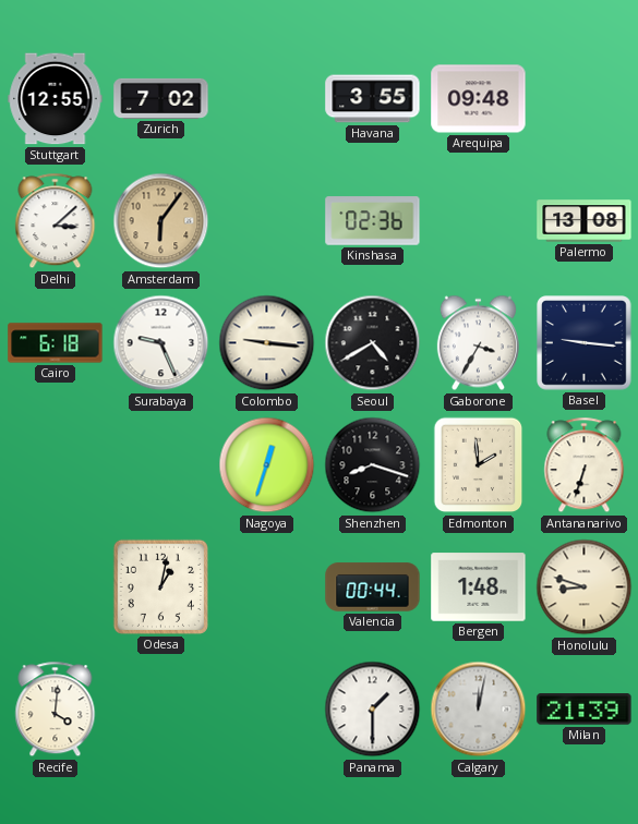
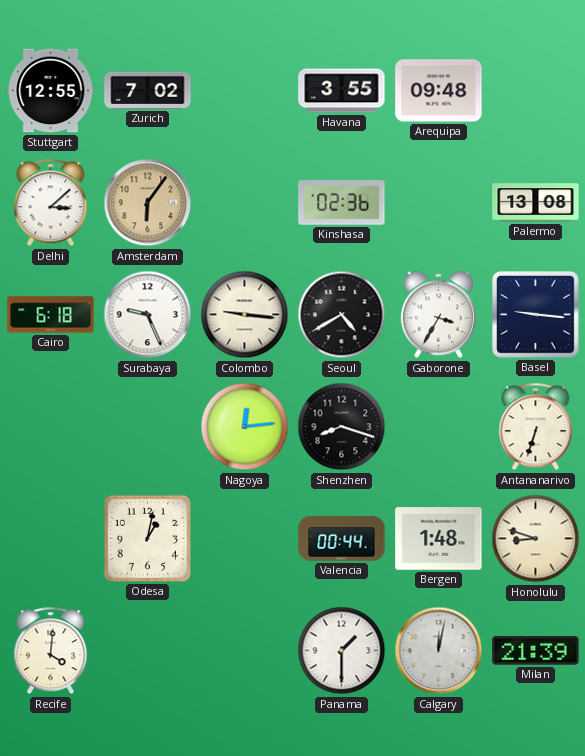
Nagoya: 12:33 -> 12:14 (245, 427)
Edmonton: 1:59 -> none (479, 465)
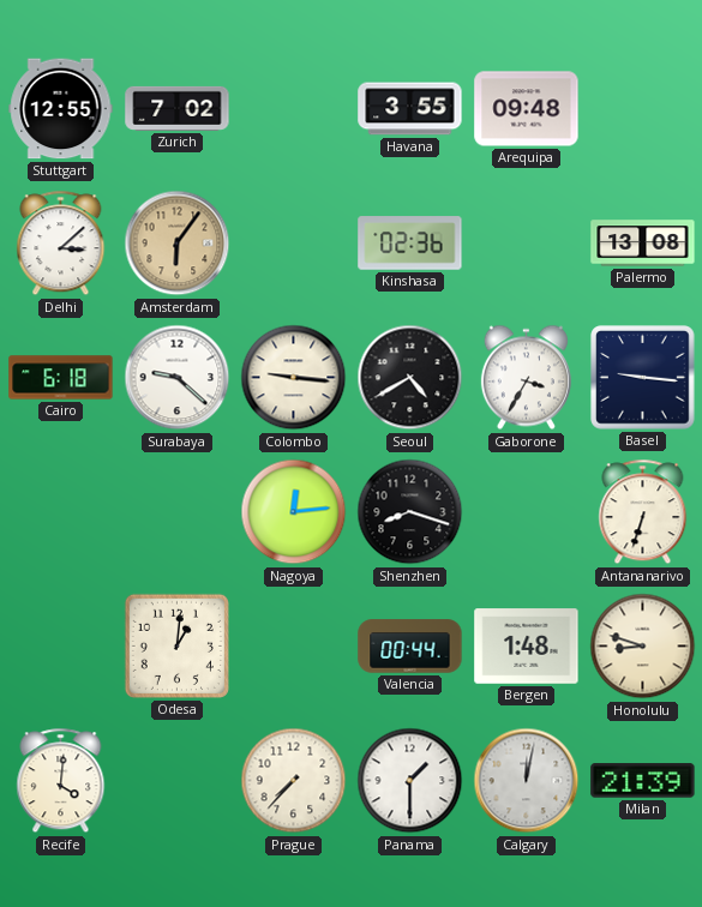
Surabaya: 9:26 -> 9:22 (178, 378)
Odesa: 1:02 -> 1:01 (176, 645)
Prague: none -> 7:37 (294, 781)
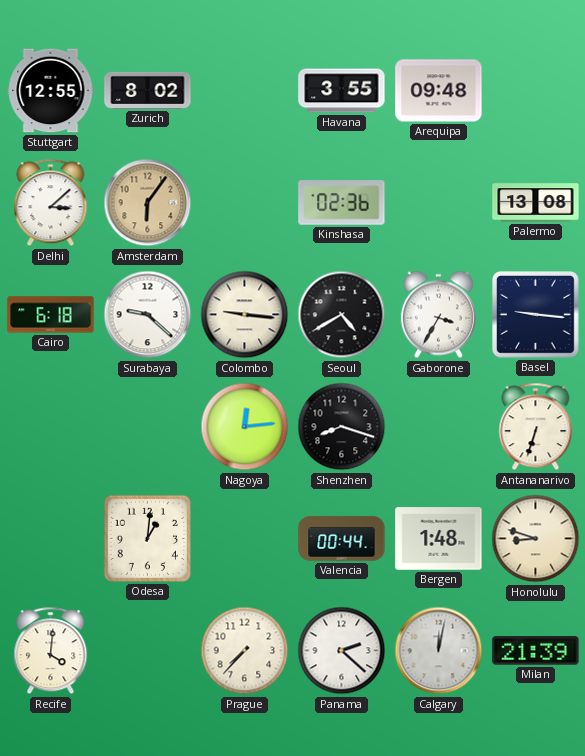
Zurich: 7:02 -> 8:02 (148, 90)
Panama: 1:30 -> 2:22 (342, 651)
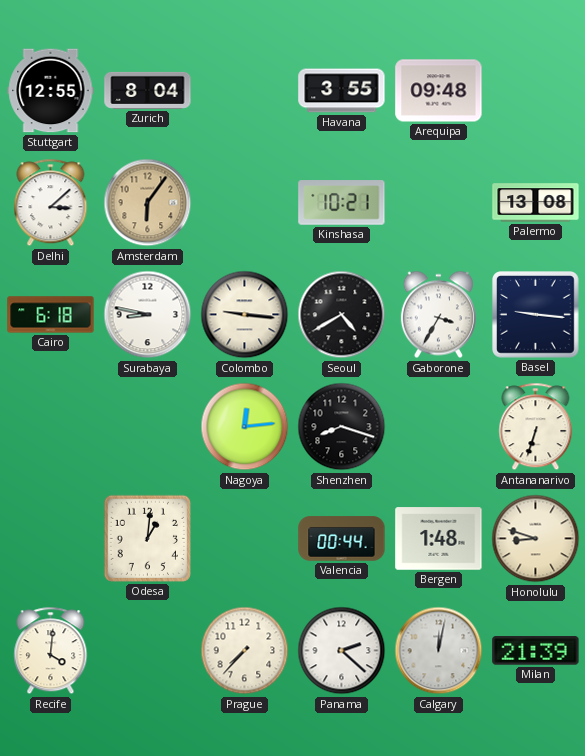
Zurich: 8:02 -> 8:04 (148, 90)
Kinshasa: 02:36 -> 10:21 (342, 203)
Surabaya: 9:22 -> 8:47 (148, 315)
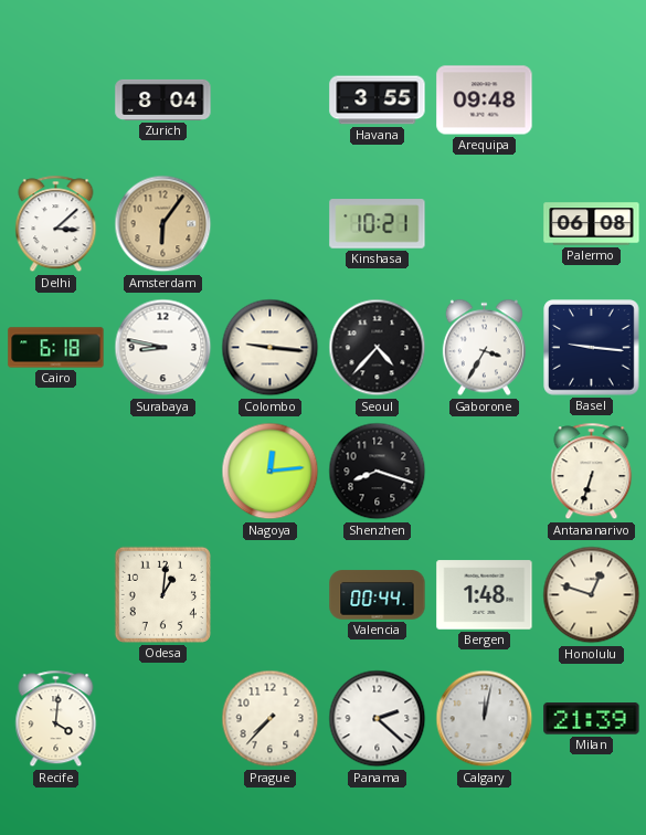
Stuttgart: 12:55 -> none (51, 91)
Palermo: 13:08 -> 06:08 (592, 224)
Seoul: 4:40 -> 4:37 (378, 348)
Honolulu: 8:48 -> 12:48 (592, 595)
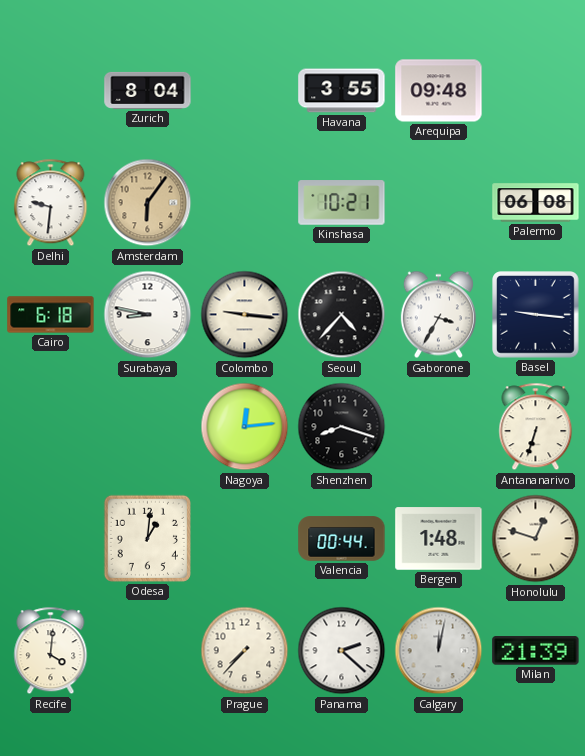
Delhi: 3:08 -> 9:31 (51, 203)
